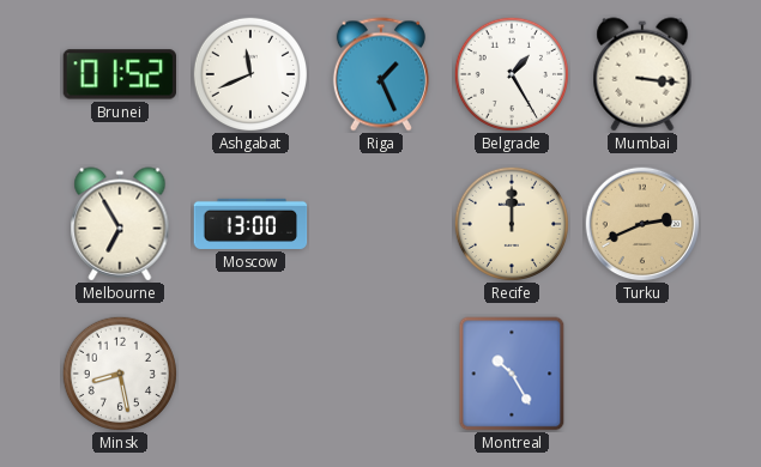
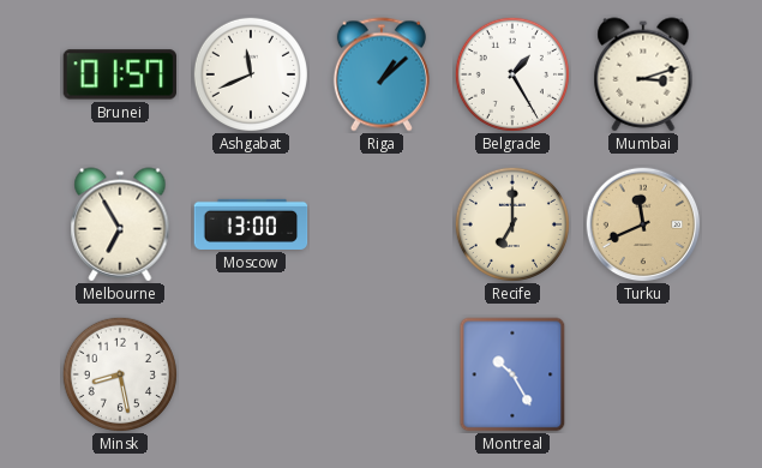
Brunei: 01:52 -> 01:57 (119, 74)
Riga: 1:26 -> 1:08 (382, 74)
Mumbai: 3:16 -> 3:12 (643, 74)
Recife: 12:00 -> 7:00 (511, 223)
Turku: 2:41 -> 11:41 (643, 224)
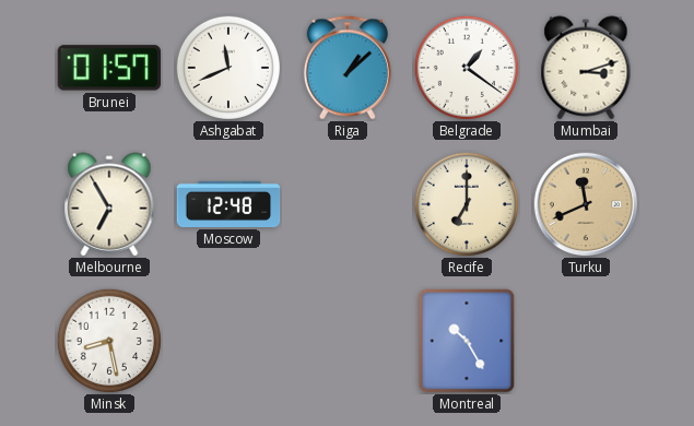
Belgrade: 1:25 -> 1:21 (466, 67)
Moscow: 13:00 -> 12:48 (228, 204)
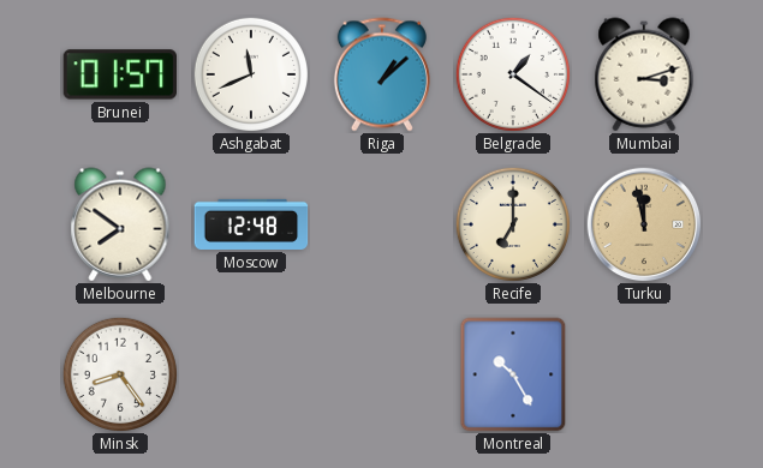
Melbourne: 6:55 -> 7:51 (120, 224)
Turku: 11:41 -> 11:58 (644, 224)
Minsk: 8:28 -> 8:24 (119, 373)
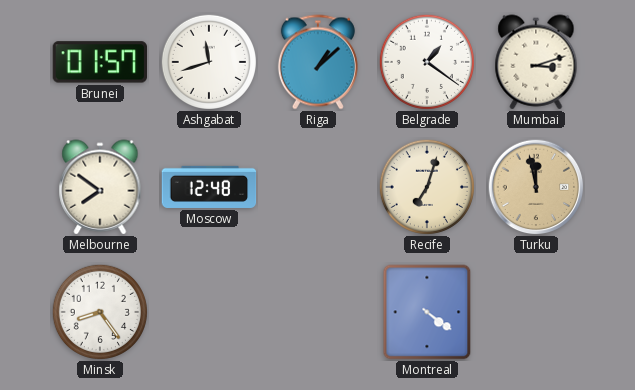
Ashgabat: 11:41 -> 11:42 (208, 61)
Recife: 7:00 -> 7:03 (426, 186)
Montreal: 10:25 -> 4:21 (427, 312)
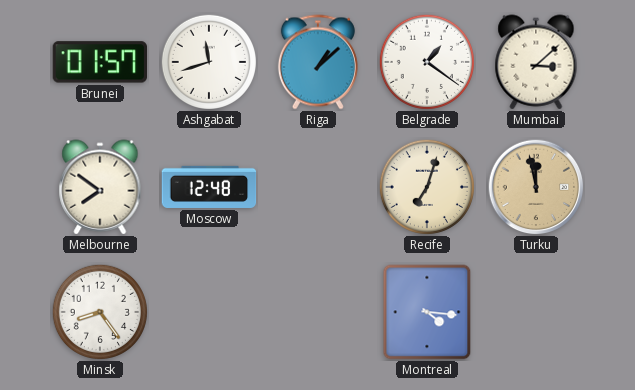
Mumbai: 3:12 -> 3:08 (536, 62)
Montreal: 4:21 -> 4:16 (427, 312)
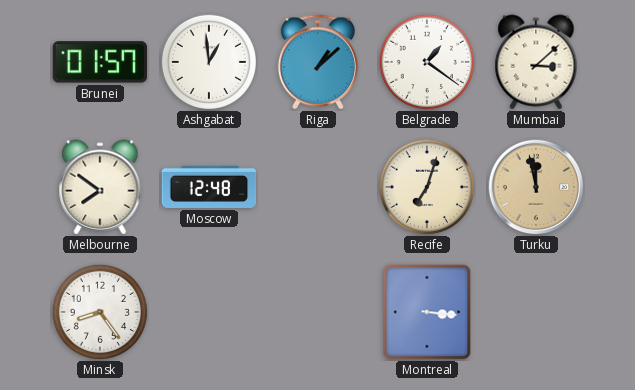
Ashgabat: 11:42 -> 12:59 (208, 61)
Montreal: 4:16 -> 3:16 (427, 312)
